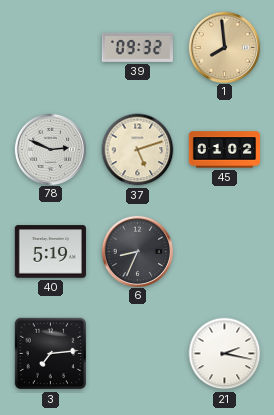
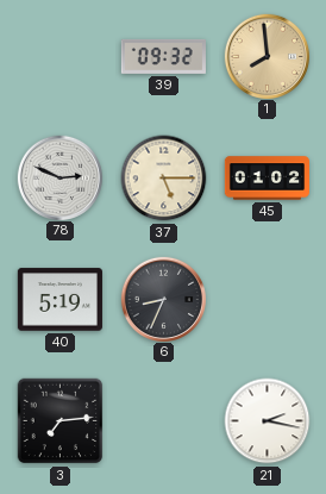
37: 5:12 -> 5:15 (164, 179)
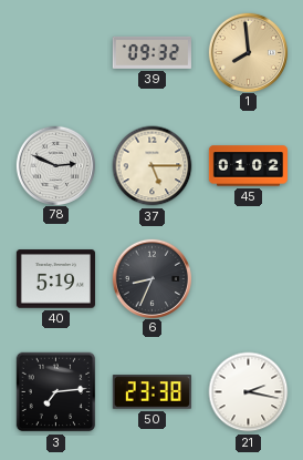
50: none -> 23:38 (151, 392)
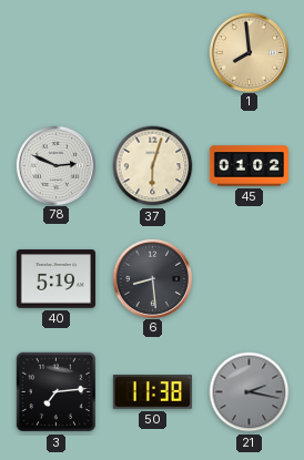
39: 09:32 -> none (151, 52)
37: 5:15 -> 6:03 (153, 166)
6: 8:34 -> 8:29 (152, 278)
50: 23:38 -> 11:38 (152, 392)
21 dial: white -> grey (250, 392)
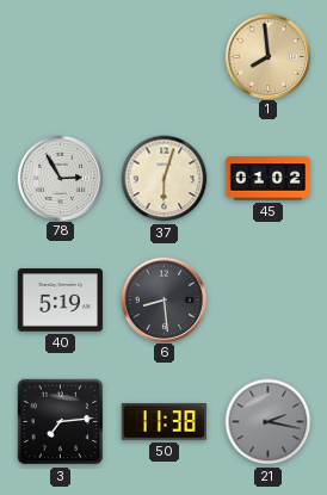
78: 2:49 -> 2:55 (60, 178)
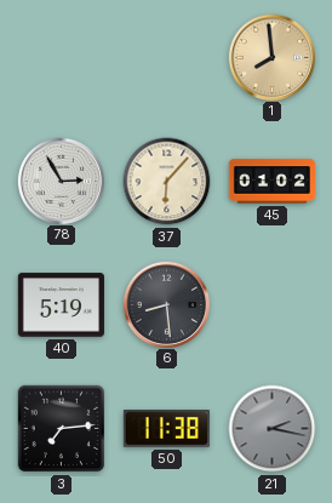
37: 6:03 -> 6:07 (167, 182)
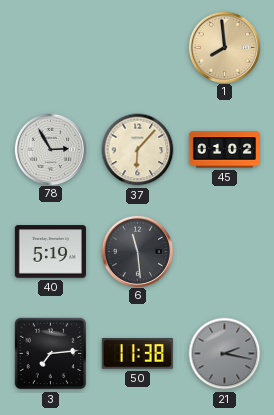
6: 8:29 -> 11:29 (137, 251)
